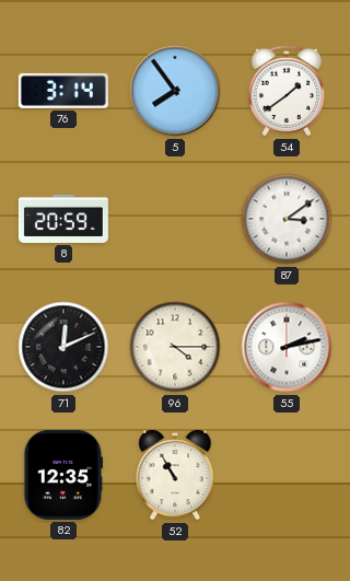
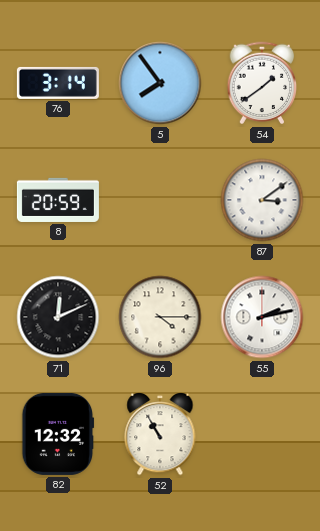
82: 12:35 -> 12:32 (58, 434)
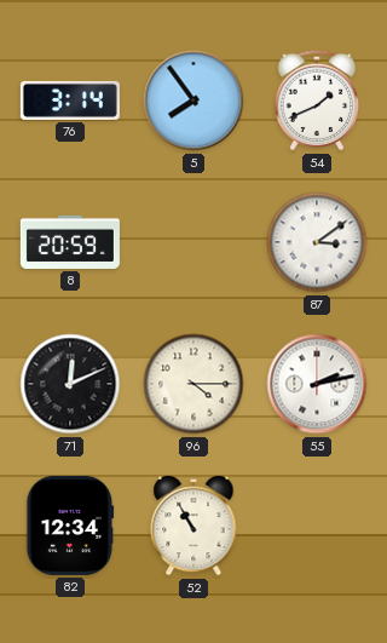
54: 1:39 -> 1:41 (317, 101)
82: 12:32 -> 12:34 (70, 526)
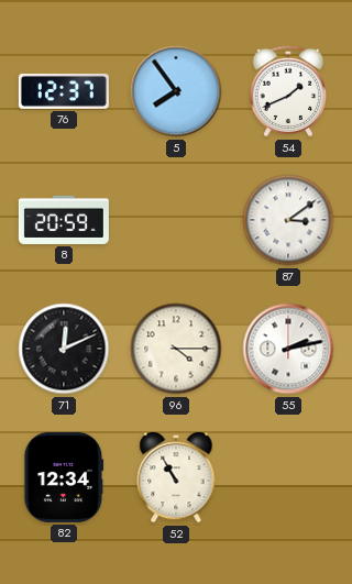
76: 3:14 -> 12:37 (64, 91)
